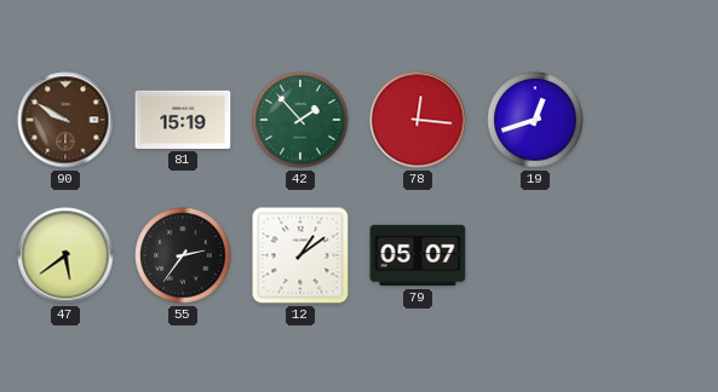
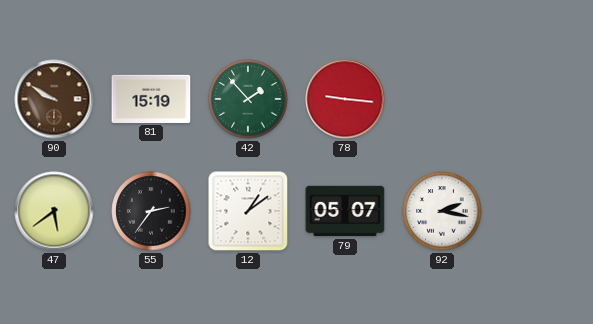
78: 12:16 -> 9:16 (345, 99)
19: 12:42 -> none (535, 120)
92: none -> 2:17 (442, 211)
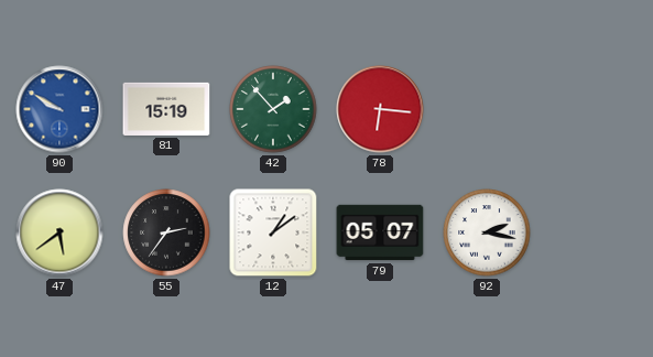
90 dial: brown -> blue (59, 109)
78: 9:16 -> 6:16 (380, 109)
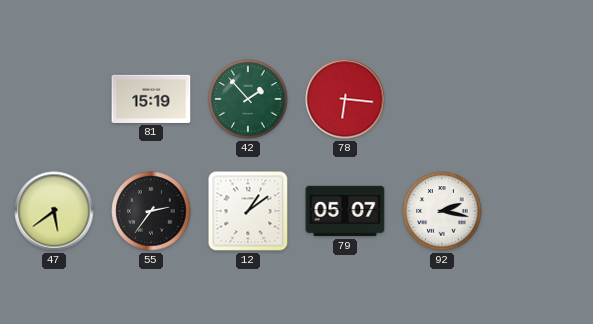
90: 9:50 -> none (59, 109)
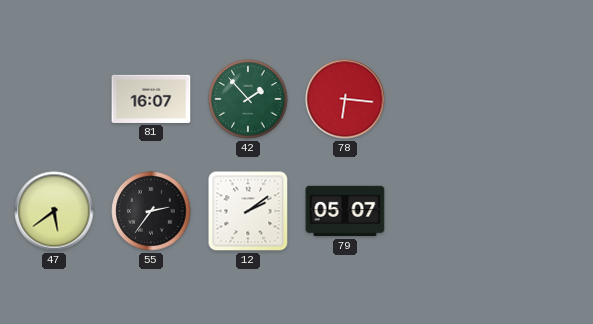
81: 15:19 -> 16:07 (151, 99)
12: 1:09 -> 2:09 (248, 211)
92: 2:17 -> none (442, 211)
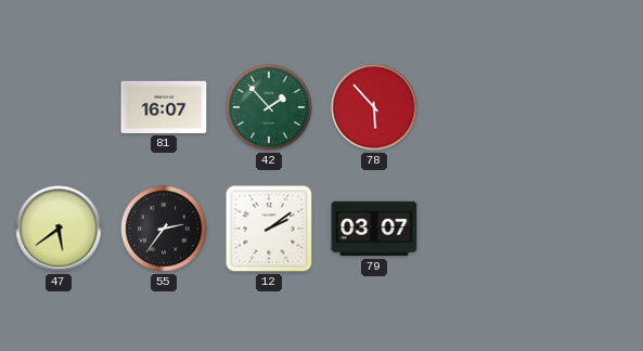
78: 6:16 -> 5:53 (374, 107)
79: 05:07 -> 03:07 (374, 229)
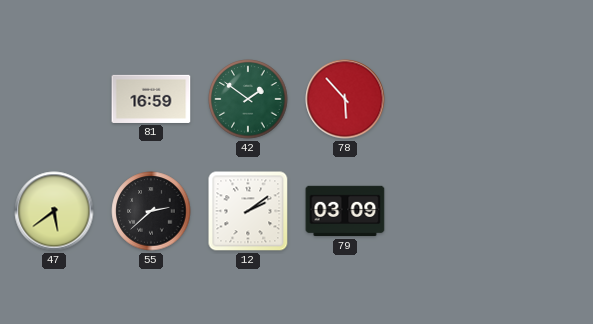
81: 16:07 -> 16:59 (151, 99)
42: 1:53 -> 1:51 (248, 99)
55: 2:36 -> 2:38 (151, 211)
79: 03:07 -> 03:09 (345, 211)
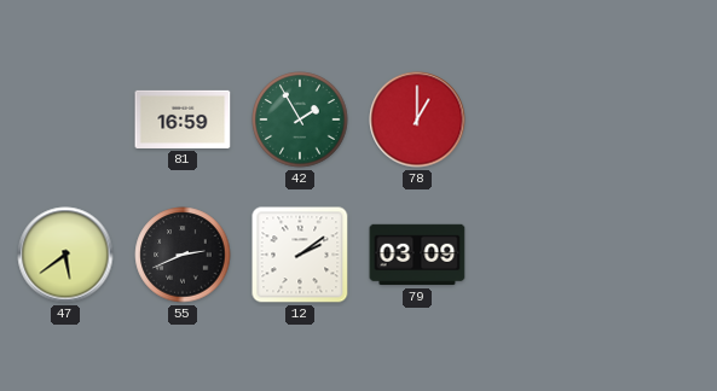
42: 1:51 -> 1:55 (300, 119)
78: 5:53 -> 1:00 (417, 119)
55: 2:38 -> 2:41 (183, 255)
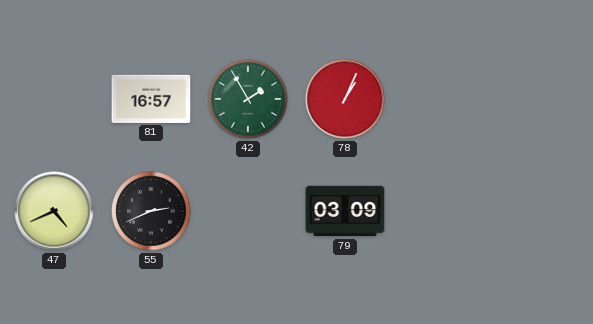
81: 16:59 -> 16:57 (151, 99)
78: 1:00 -> 1:04 (345, 99)
47: 5:39 -> 4:41 (54, 211)
12: 2:09 -> none (300, 255)
